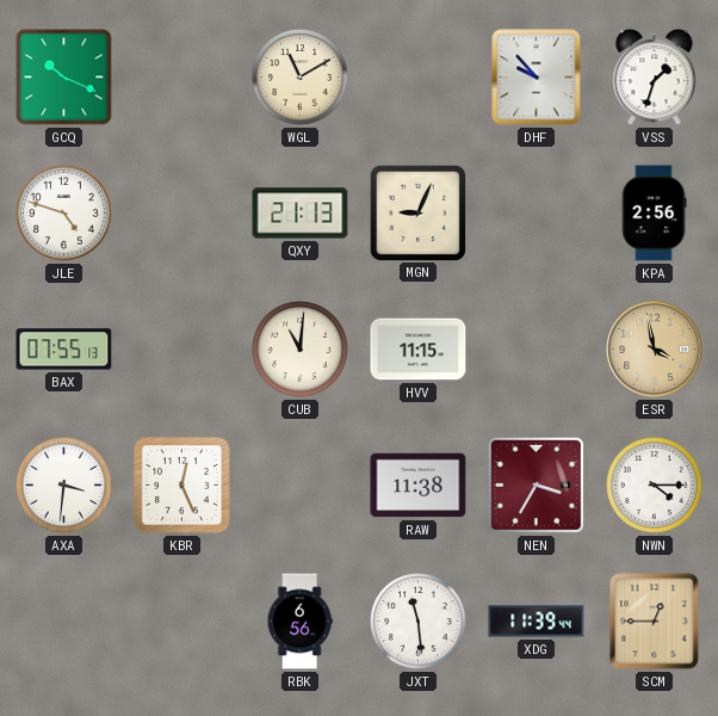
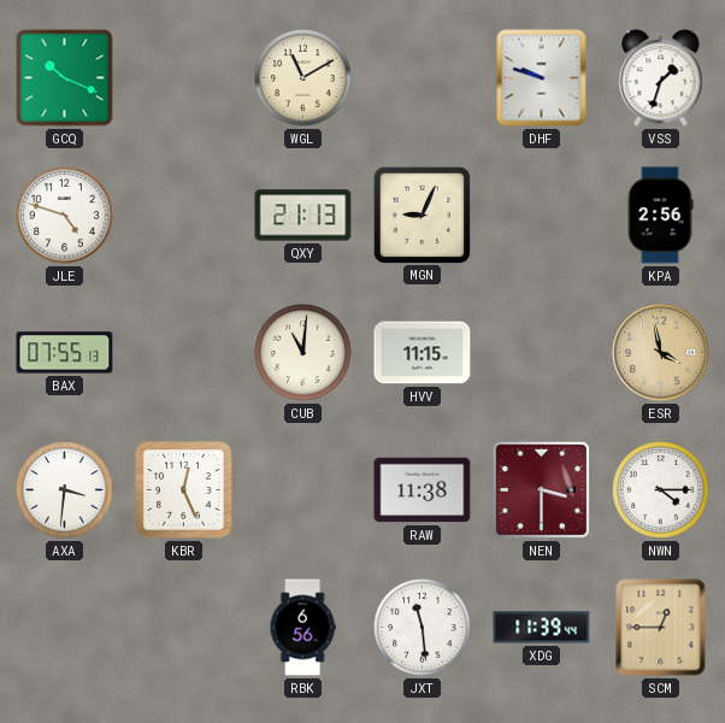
DHF: 9:53 -> 9:48 (542, 78)
NEN: 3:35 -> 3:30 (541, 489)
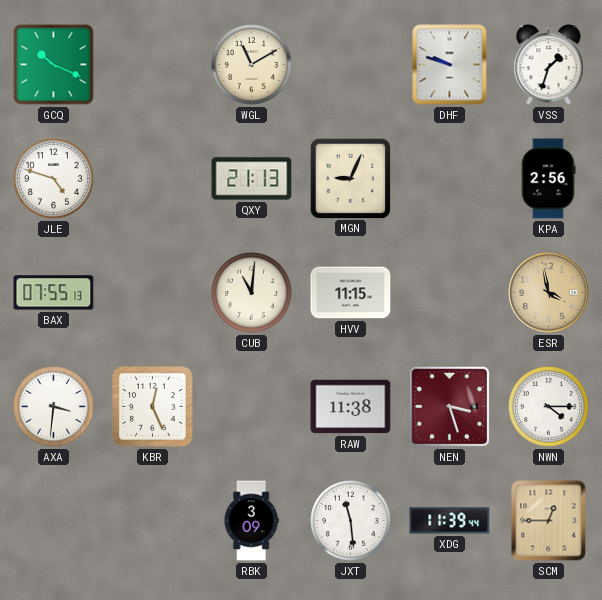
NEN: 3:30 -> 3:27 (449, 406)
RBK: 6:56 -> 3:09 (251, 521)
